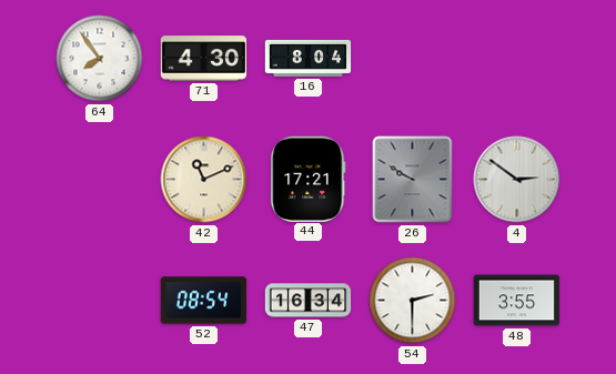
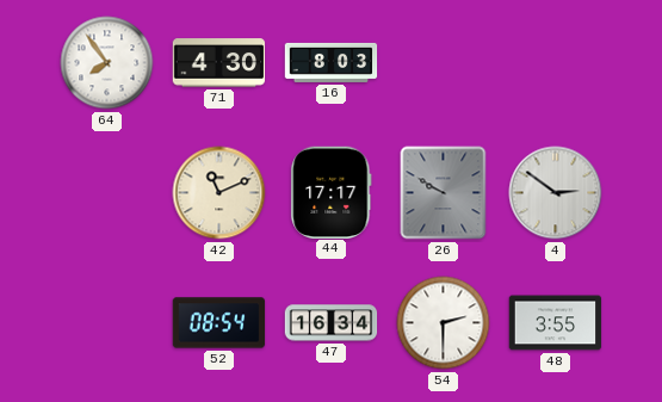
16: 8:04 -> 8:03 (332, 62)
44: 17:21 -> 17:17 (332, 192)
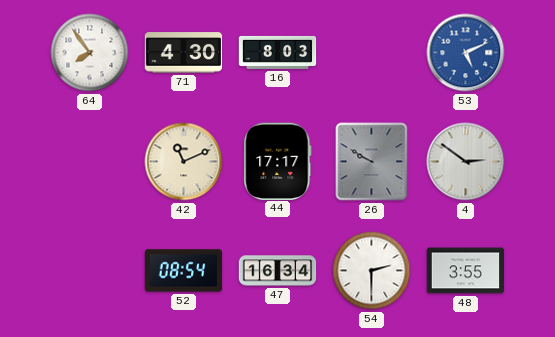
53: none -> 5:11 (466, 53)
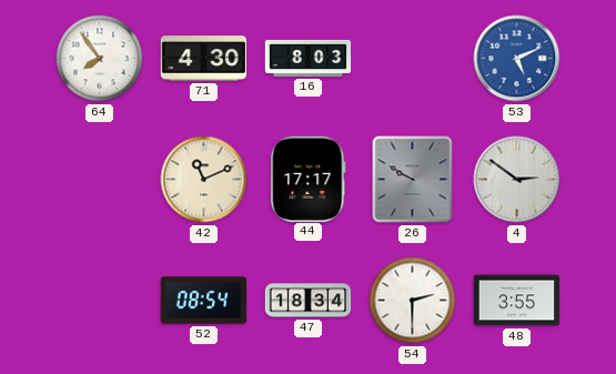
47: 16:34 -> 18:34 (309, 301)
